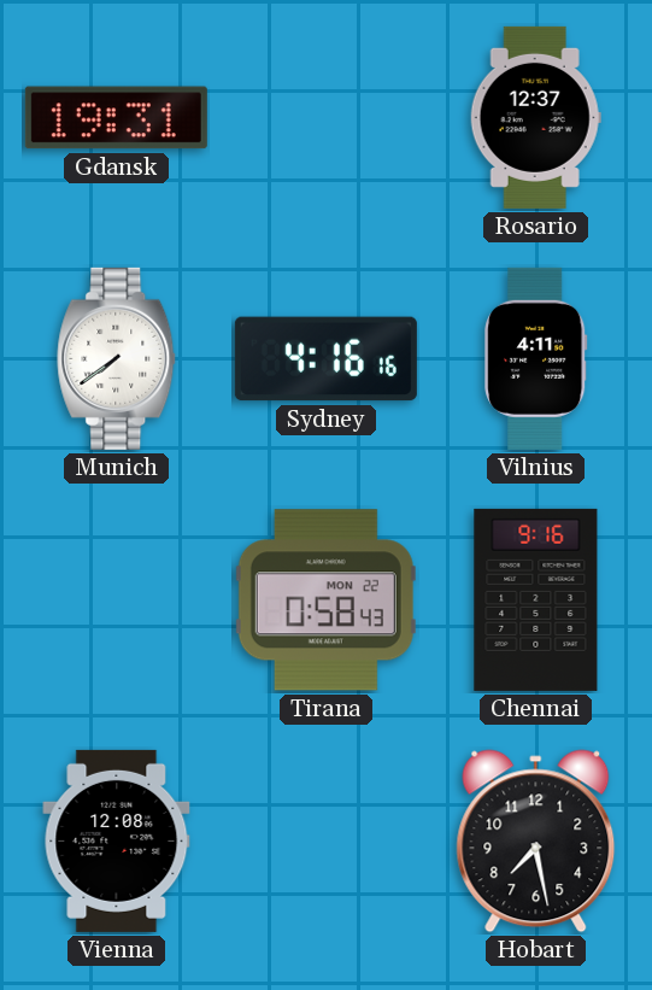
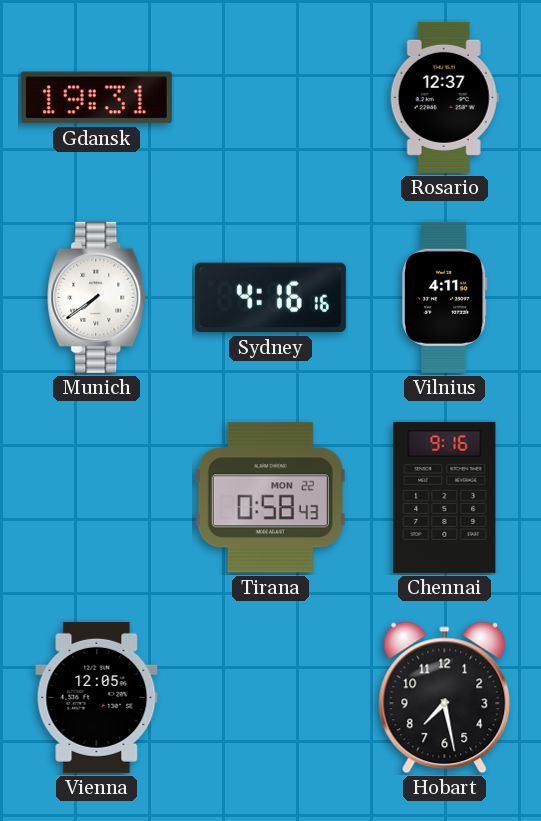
Vienna: 12:08 -> 12:05 (97, 697)
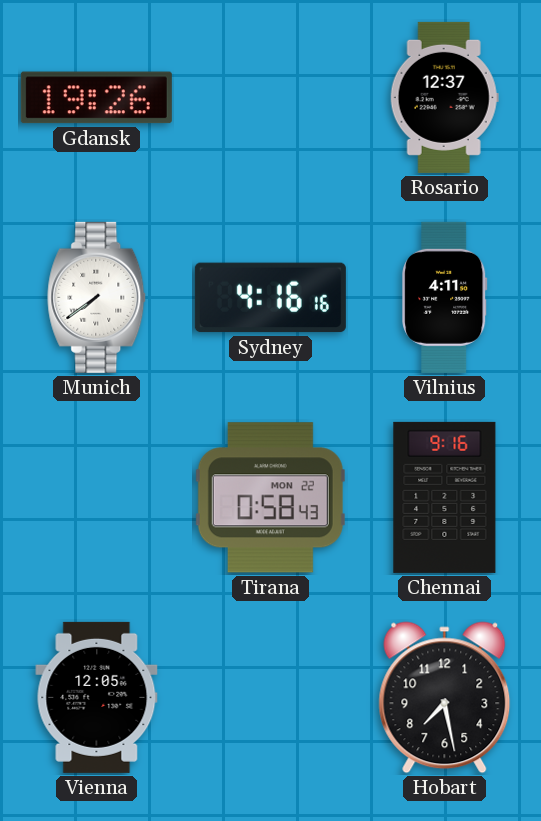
Gdansk: 19:31 -> 19:26 (96, 98)
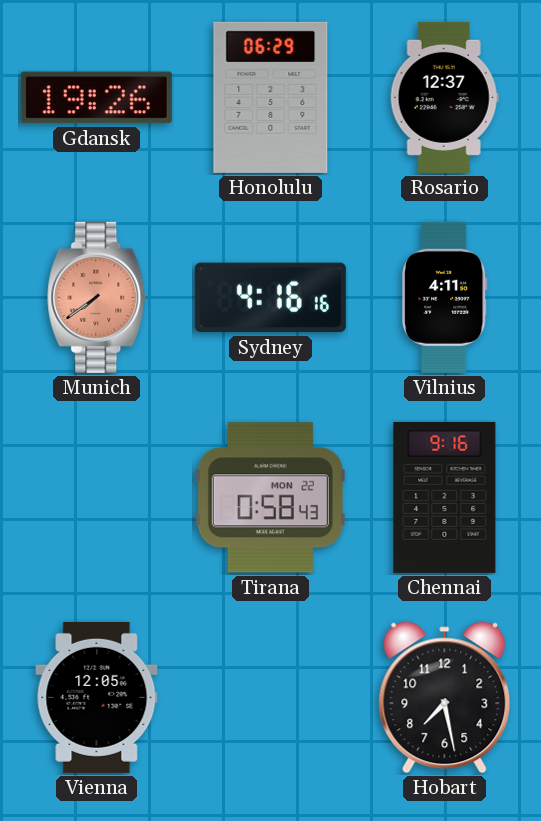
Honolulu: none -> 06:29 (271, 97)
Munich dial: white -> salmon (97, 297)
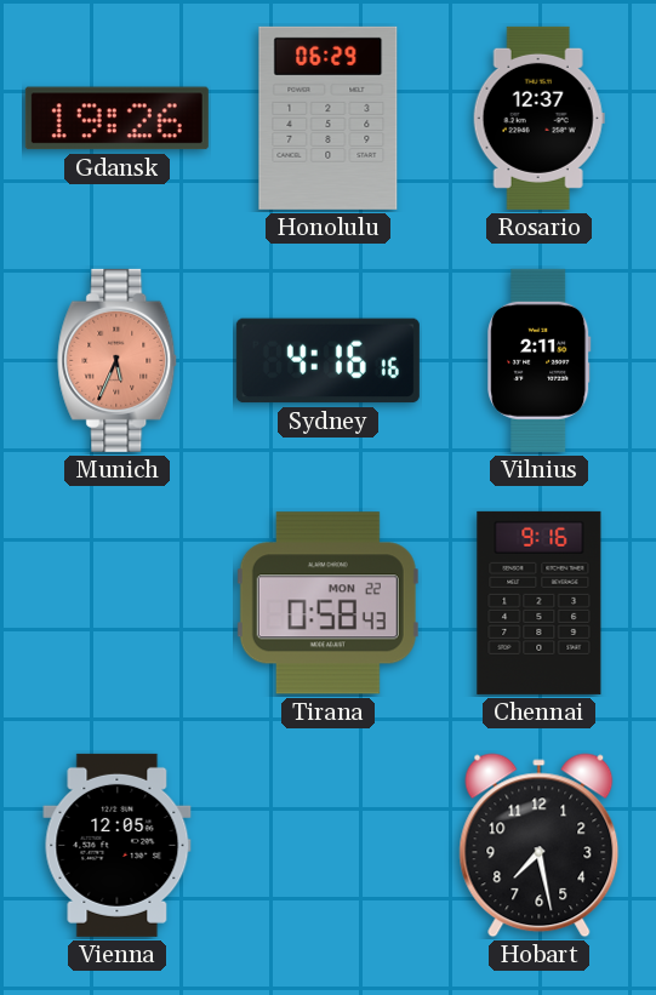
Munich: 7:39 -> 5:34 (118, 360)
Vilnius: 4:11 -> 2:11 (540, 360)
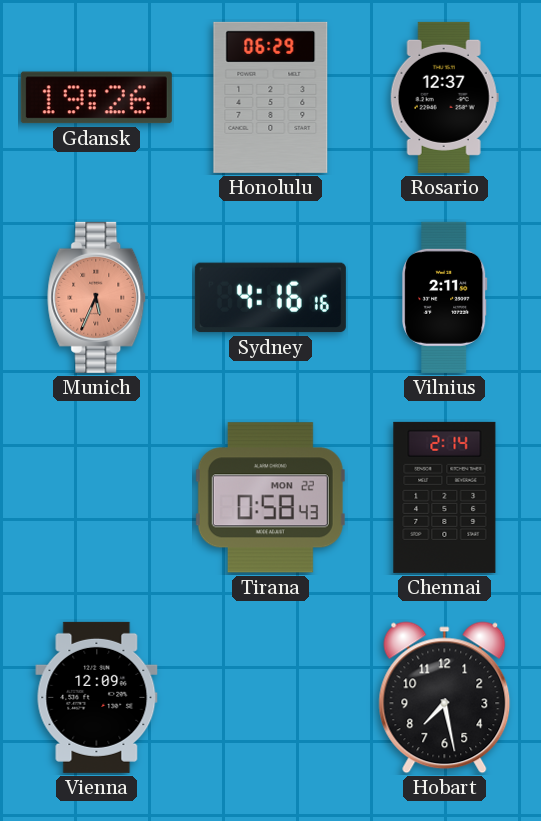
Chennai: 9:16 -> 2:14 (445, 497)
Vienna: 12:05 -> 12:09 (97, 697)
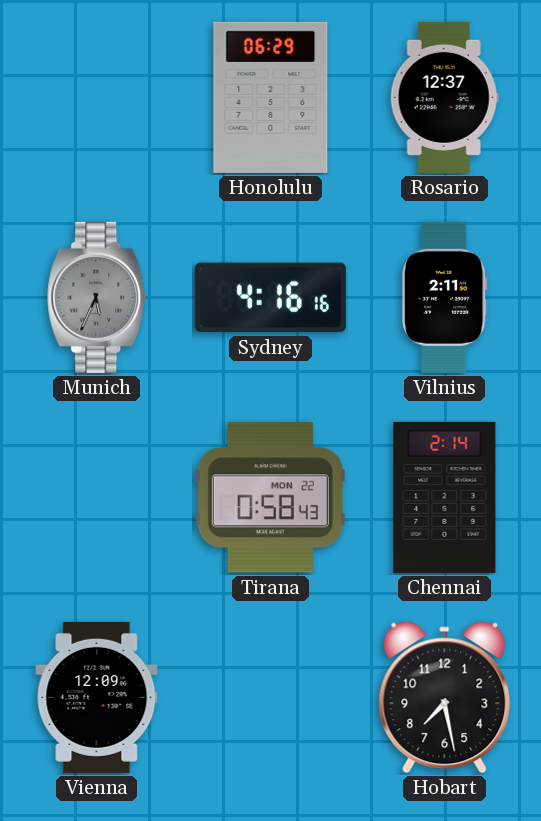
Gdansk: 19:26 -> none (96, 98)
Munich dial: salmon -> grey (97, 297)
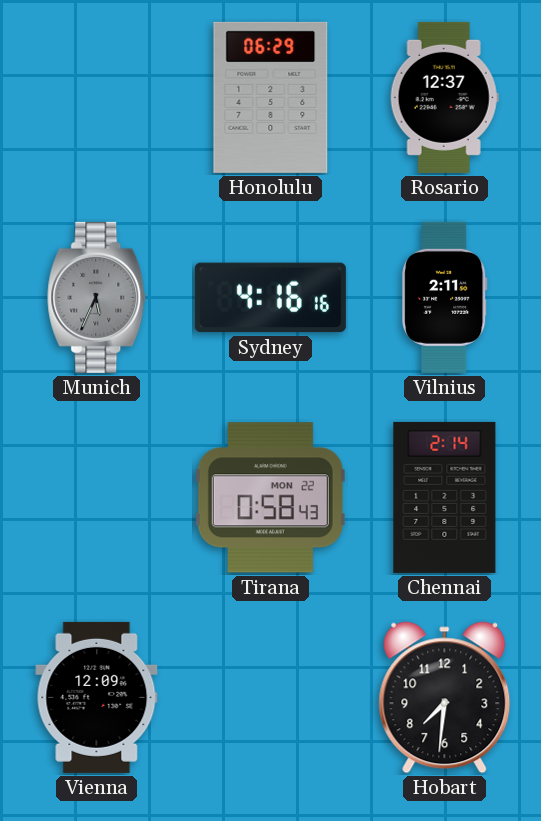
Hobart: 7:28 -> 7:31 (445, 698)
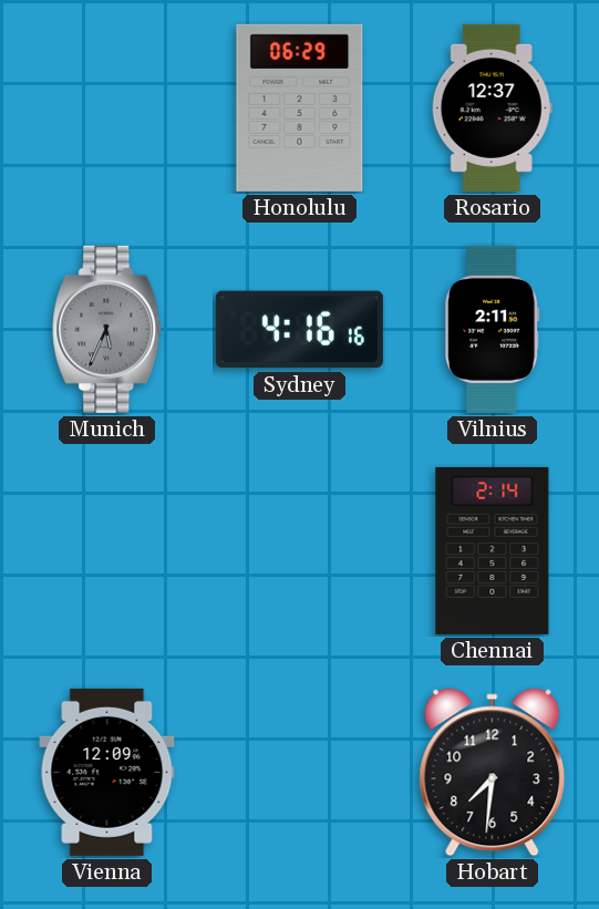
Tirana: 0:58 -> none (270, 498)
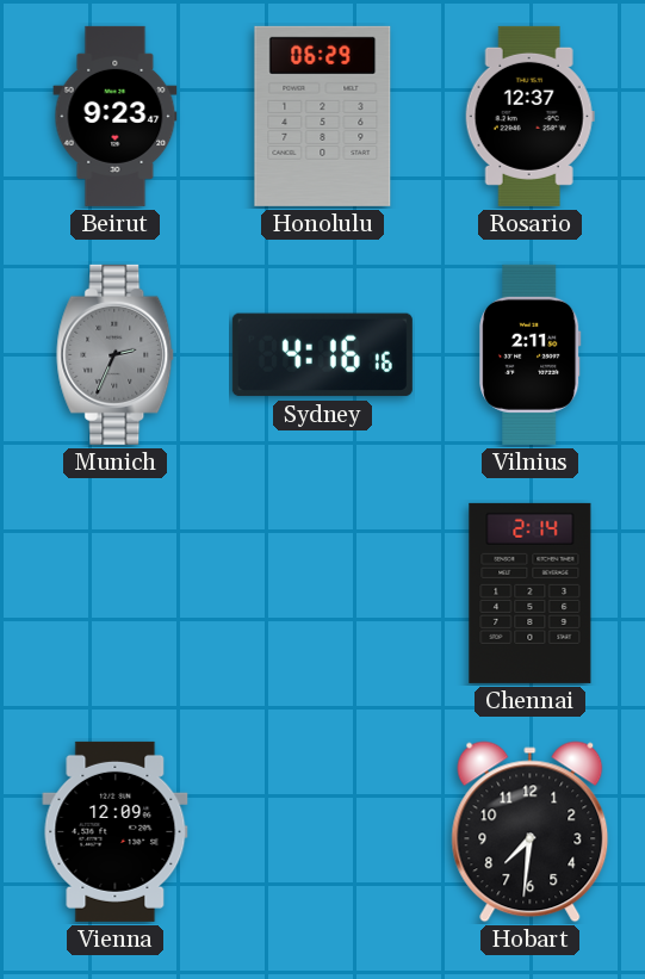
Beirut: none -> 9:23 (116, 116)
Munich: 5:34 -> 2:34 (116, 354)
